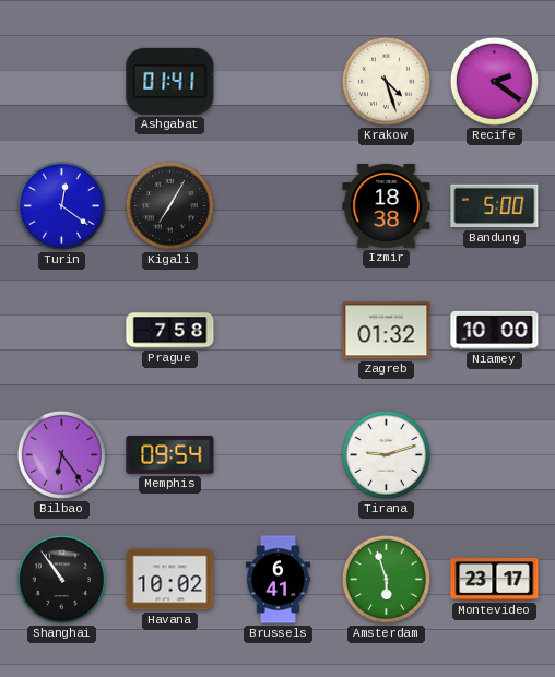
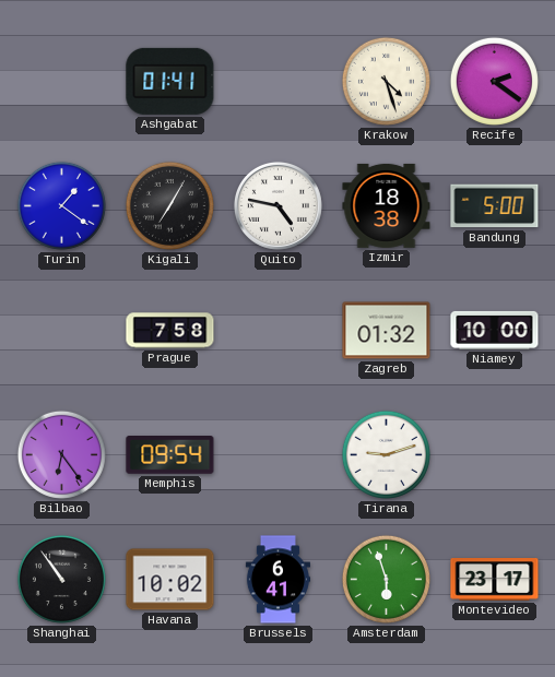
Turin: 12:21 -> 1:21 (61, 205)
Quito: none -> 4:47 (277, 205)
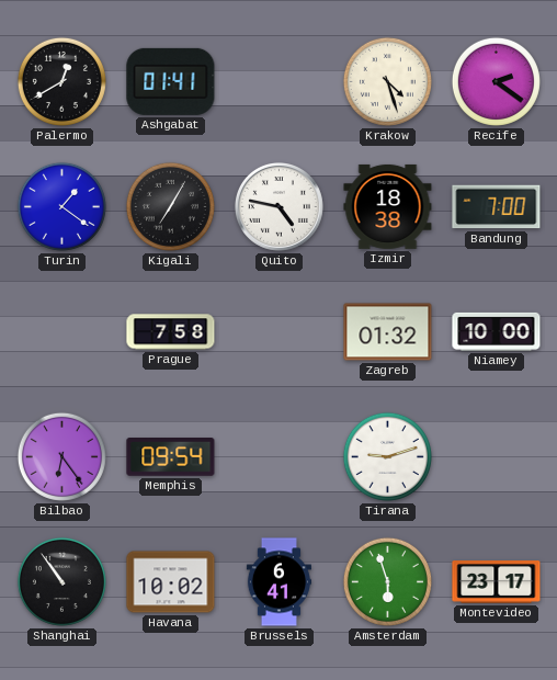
Palermo: none -> 12:40 (61, 81)
Bandung: 5:00 -> 7:00 (497, 207)
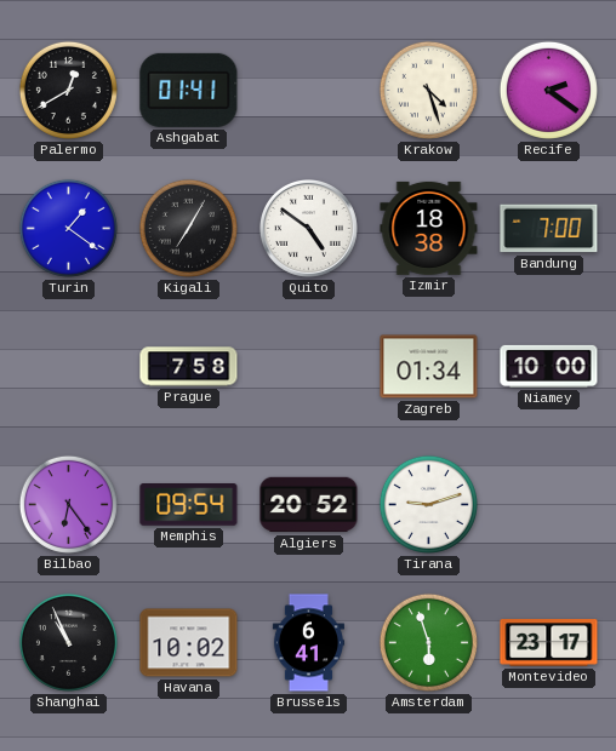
Quito: 4:47 -> 4:51 (308, 228)
Zagreb: 01:32 -> 01:34 (429, 367)
Algiers: none -> 20:52 (309, 505)
Shanghai: 10:54 -> 10:56 (68, 642)
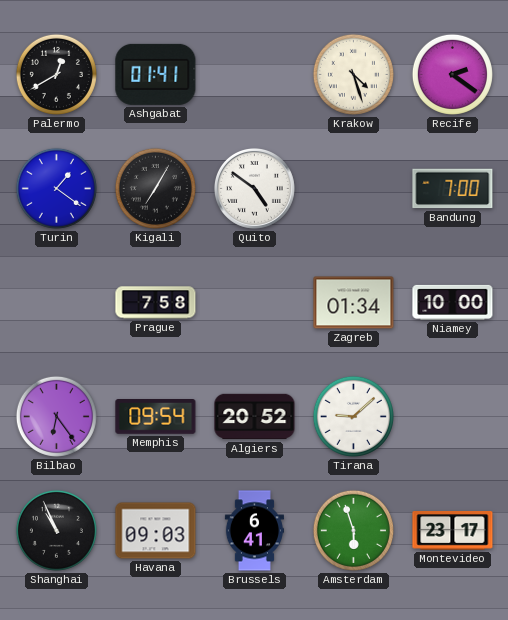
Izmir: 18:38 -> none (429, 228)
Tirana: 9:12 -> 9:08 (353, 416)
Havana: 10:02 -> 09:03 (156, 531)
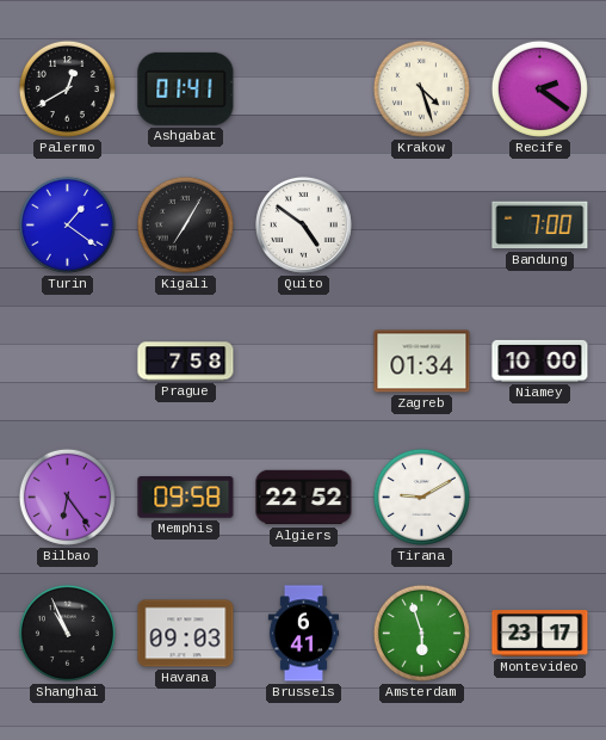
Memphis: 09:54 -> 09:58 (186, 498)
Algiers: 20:52 -> 22:52 (304, 498)
Tirana: 9:08 -> 9:10 (421, 497)
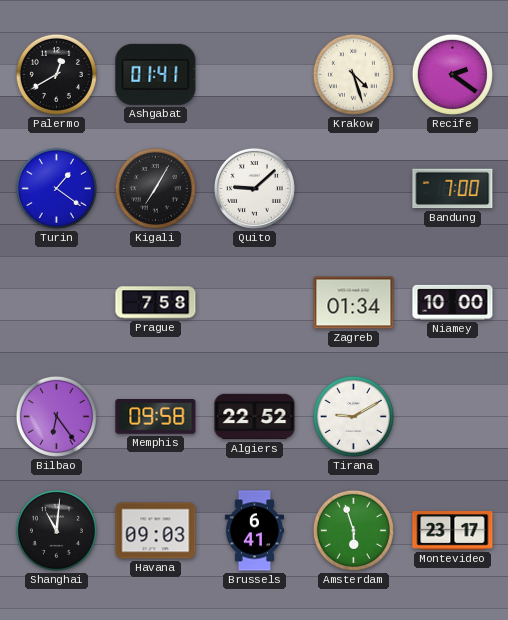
Quito: 4:51 -> 9:08 (254, 188)
Shanghai: 10:56 -> 11:01 (56, 530)
